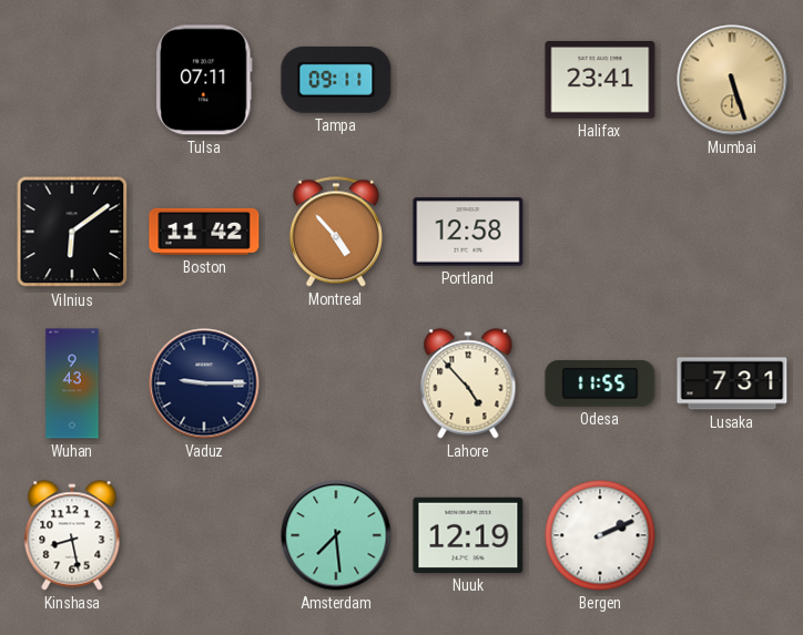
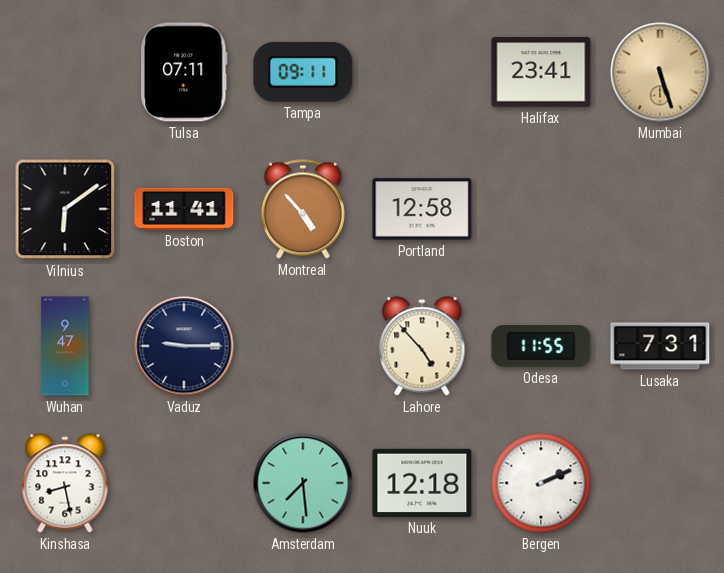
Boston: 11:42 -> 11:41 (184, 209)
Wuhan: 9:43 -> 9:47 (65, 346)
Nuuk: 12:19 -> 12:18 (422, 483)
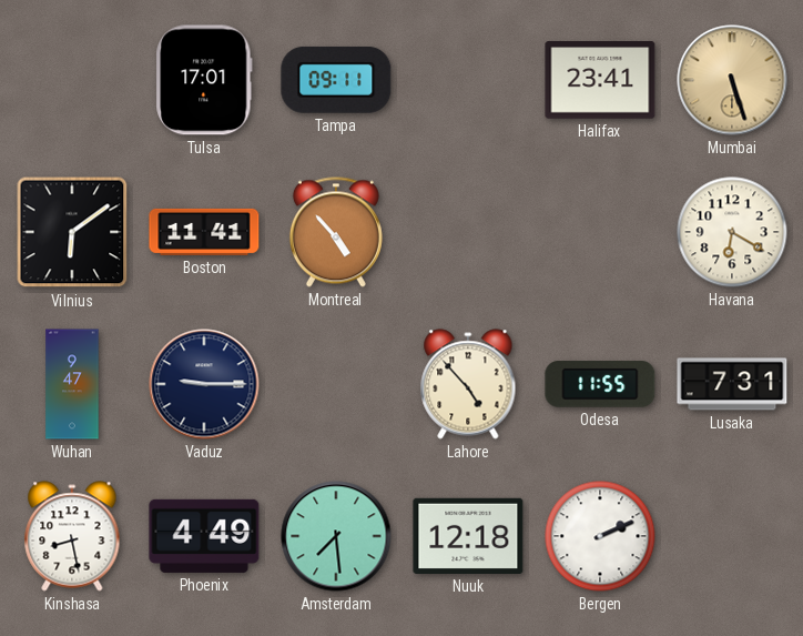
Tulsa: 07:11 -> 17:01 (204, 80)
Portland: 12:58 -> none (422, 209)
Havana: none -> 6:20 (732, 232)
Phoenix: none -> 4:49 (204, 536)
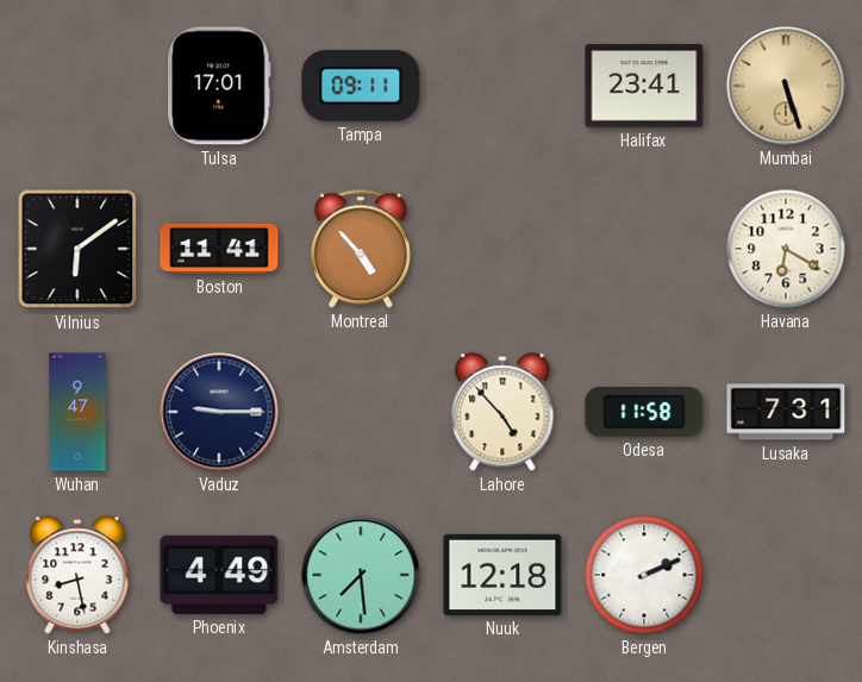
Odesa: 11:55 -> 11:58 (644, 412)
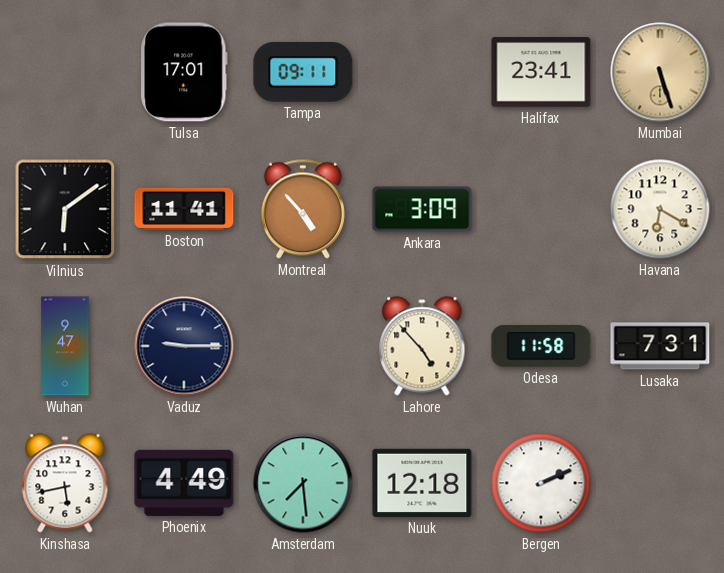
Ankara: none -> 3:09 (422, 209)
Kinshasa: 8:28 -> 5:43 (65, 483)
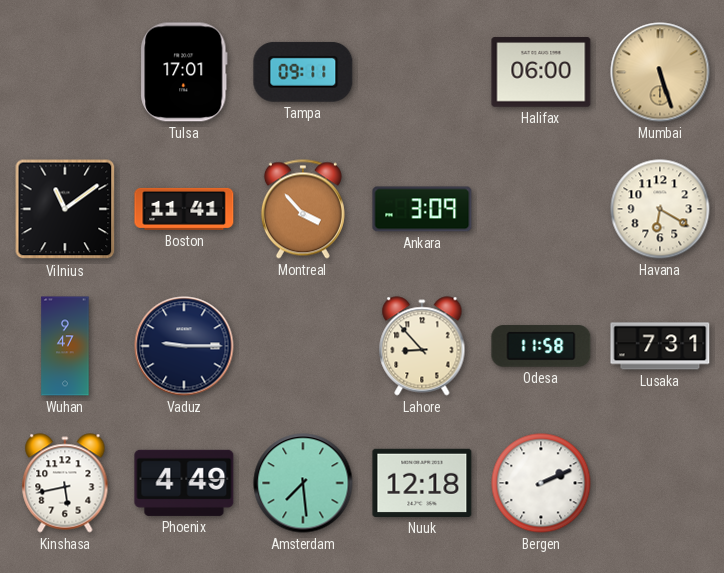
Halifax: 23:41 -> 06:00 (541, 72)
Vilnius: 6:09 -> 11:09 (65, 209)
Montreal: 4:53 -> 3:53 (303, 209)
Lahore: 4:53 -> 8:53 (422, 346)
